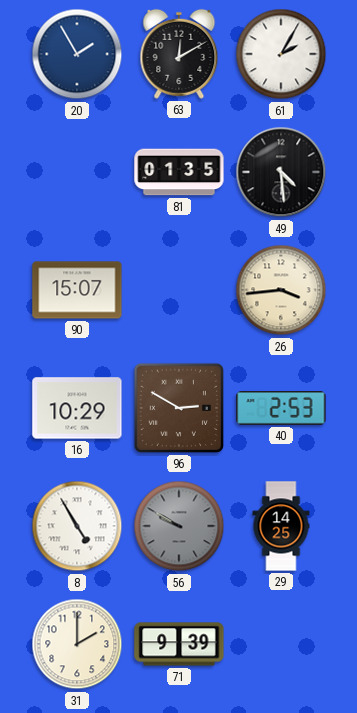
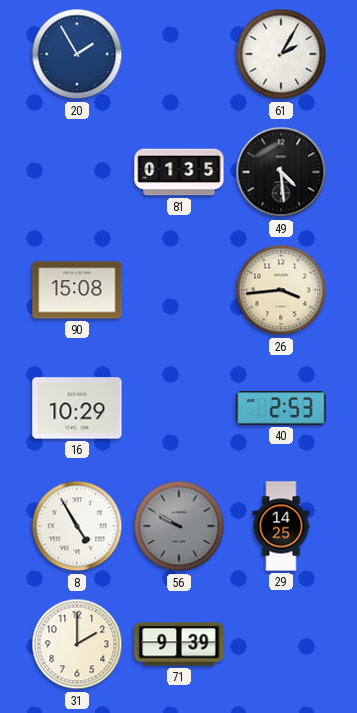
63: 12:10 -> none (179, 54)
90: 15:07 -> 15:08 (77, 290)
96: 2:50 -> none (179, 408)
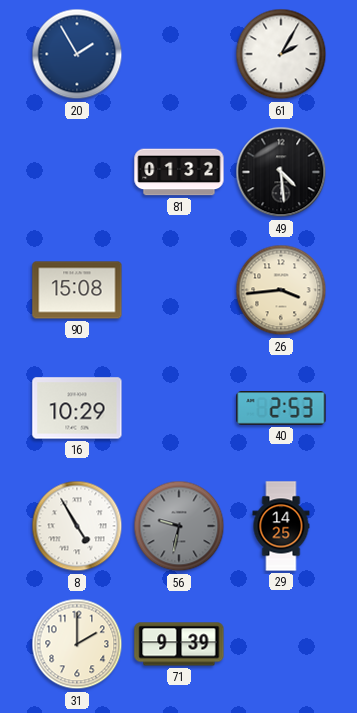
81: 01:35 -> 01:32 (179, 172)
56: 9:50 -> 9:32 (179, 526)
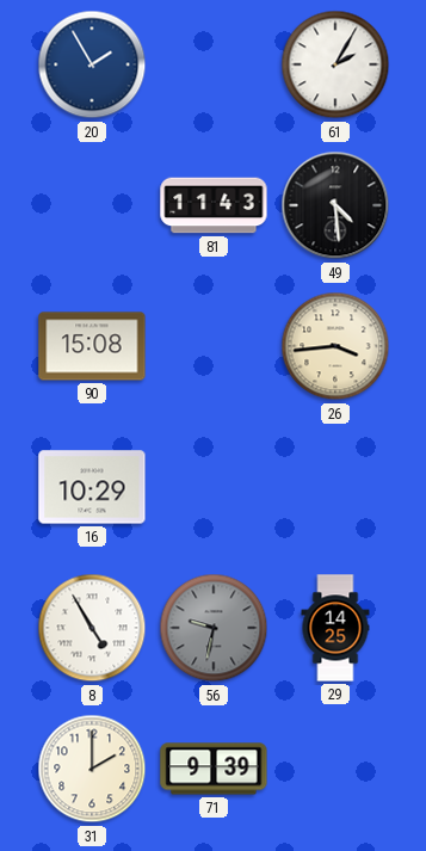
81: 01:32 -> 11:43 (214, 205)
40: 2:53 -> none (281, 409)
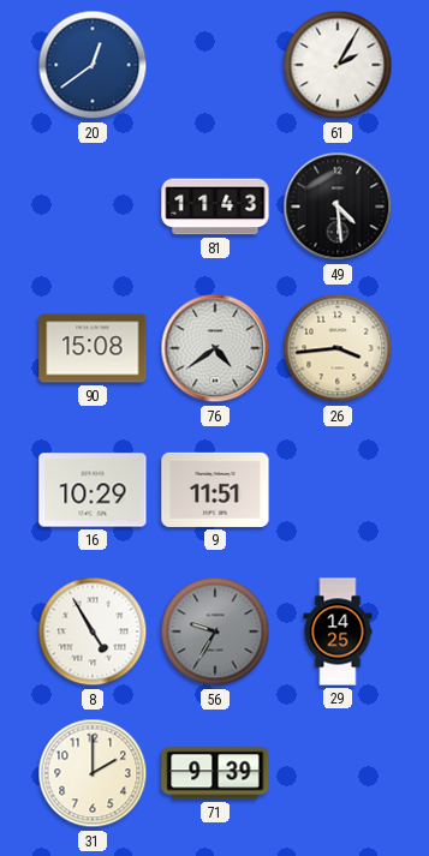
20: 1:55 -> 12:39 (93, 65)
76: none -> 4:39 (215, 348)
9: none -> 11:51 (215, 490)
56: 9:32 -> 9:35 (215, 631)
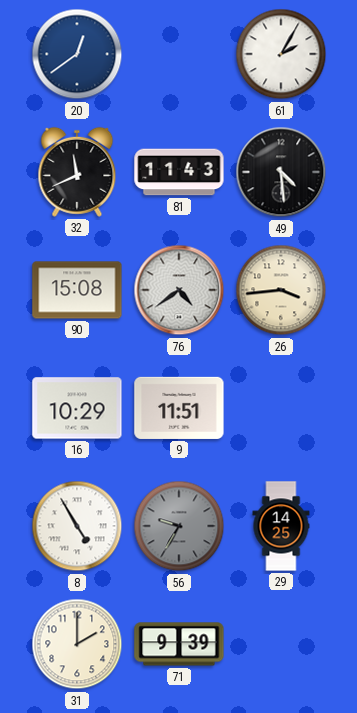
32: none -> 11:41 (77, 172)
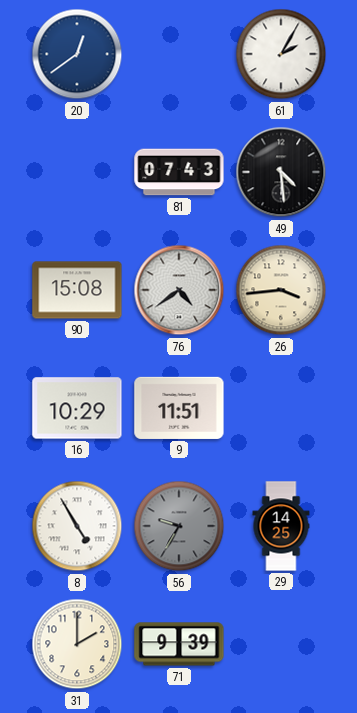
32: 11:41 -> none (77, 172)
81: 11:43 -> 07:43 (179, 172)
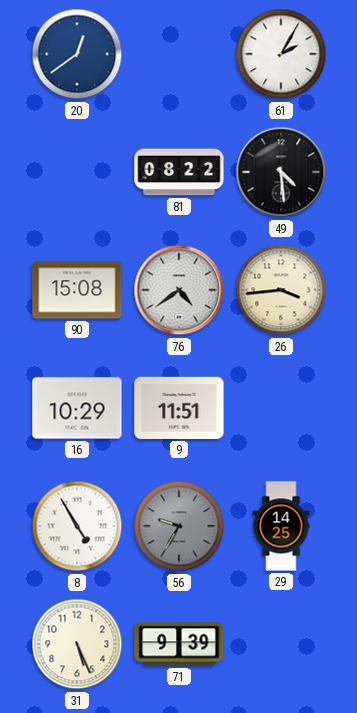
81: 07:43 -> 08:22 (179, 172)
31: 2:00 -> 5:26 (77, 644)
